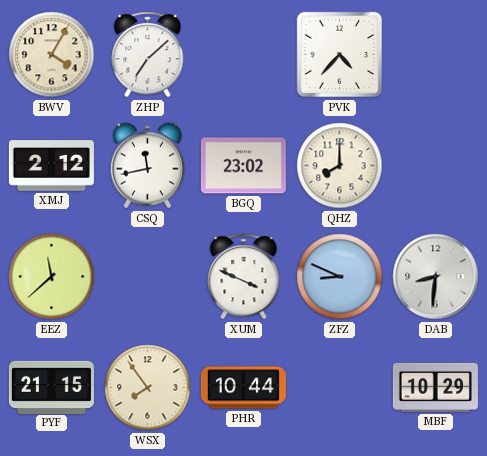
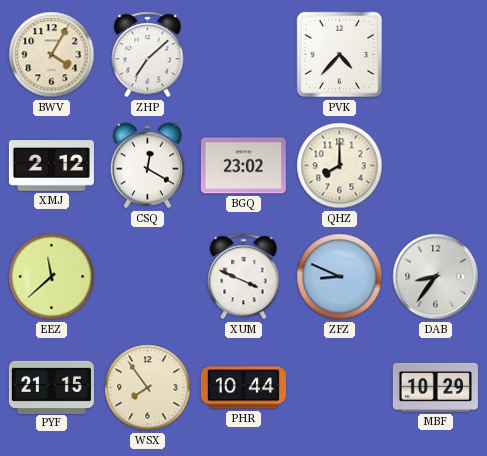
CSQ: 11:43 -> 12:20 (148, 166)
DAB: 8:31 -> 8:36 (436, 277)
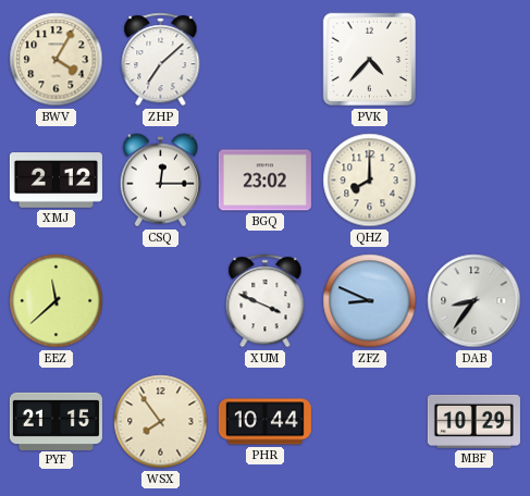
CSQ: 12:20 -> 12:15 (161, 181)
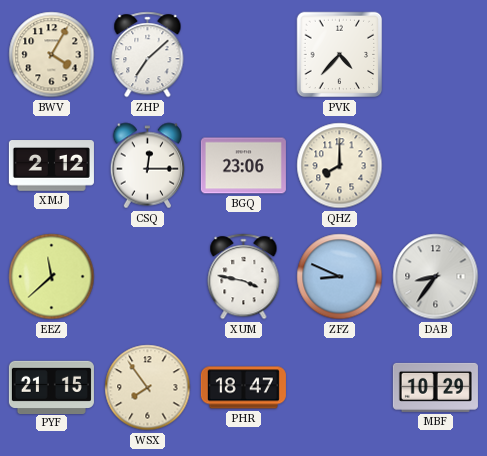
BGQ: 23:02 -> 23:06 (243, 166)
XUM: 3:49 -> 3:47 (244, 277)
PHR: 10:44 -> 18:47 (243, 388)
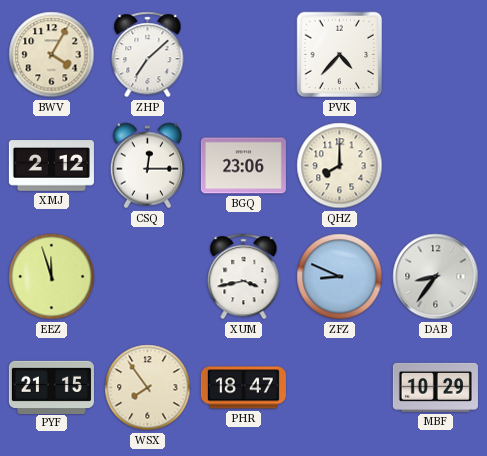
EEZ: 11:38 -> 11:57 (52, 277)
XUM: 3:47 -> 3:43 (244, 277)
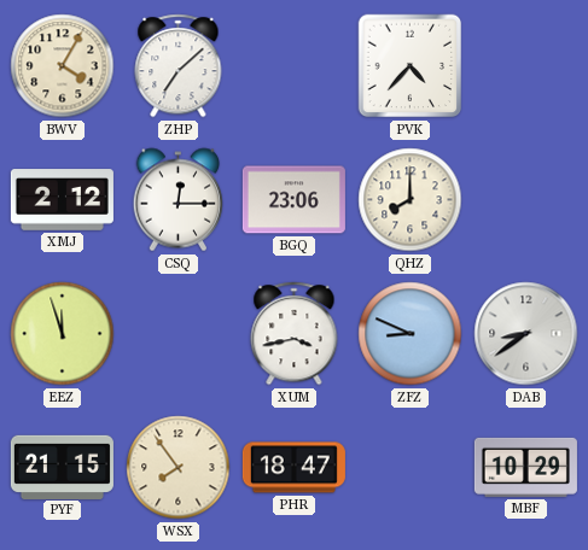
DAB: 8:36 -> 8:39 (526, 334)
